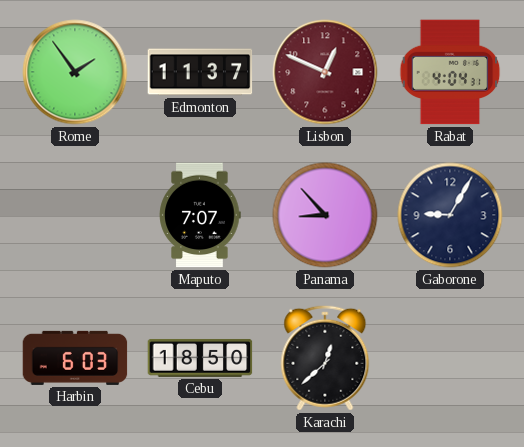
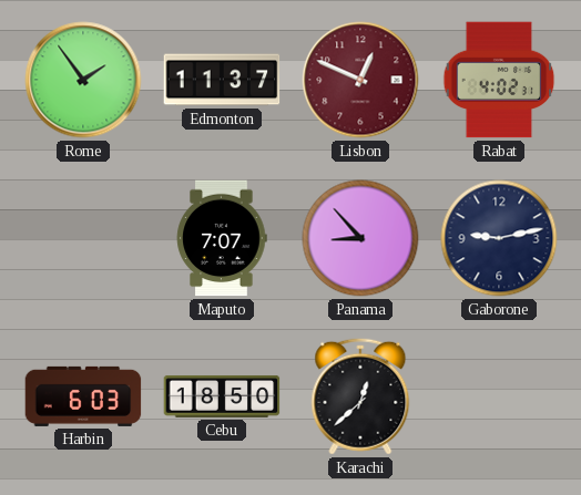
Rabat: 4:04 -> 4:02 (499, 80)
Gaborone: 9:05 -> 9:13 (499, 238)
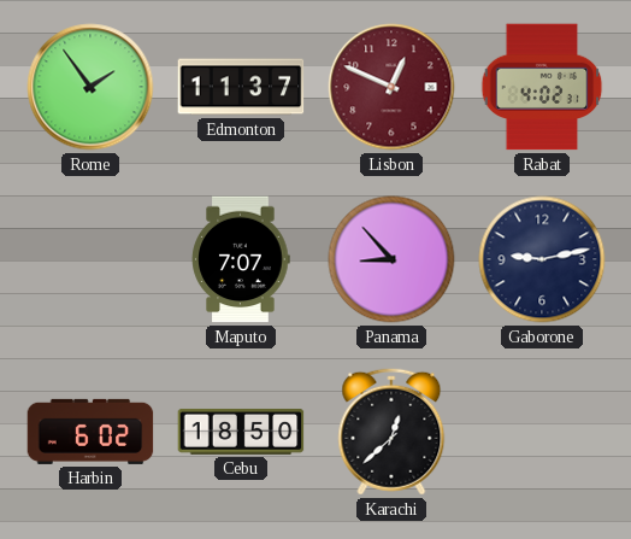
Harbin: 6:03 -> 6:02 (90, 432)
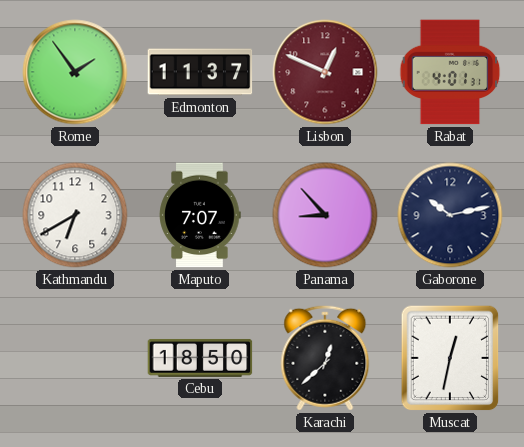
Rabat: 4:02 -> 4:01 (450, 72)
Kathmandu: none -> 6:40 (75, 215)
Gaborone: 9:13 -> 10:13 (450, 215)
Harbin: 6:02 -> none (90, 432)
Muscat: none -> 12:32 (450, 358)
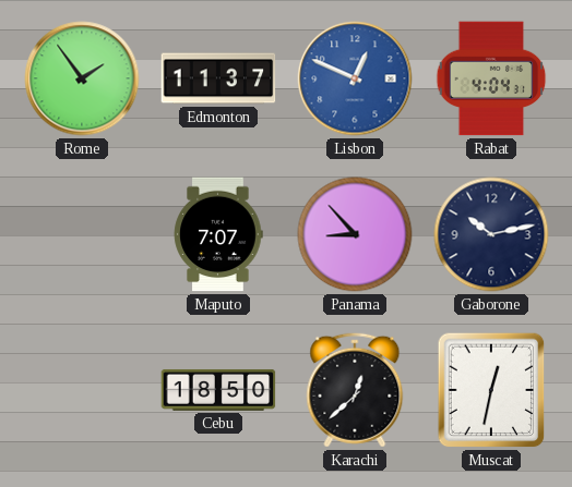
Lisbon dial: burgundy -> blue (355, 78)
Rabat: 4:01 -> 4:04 (491, 78)
Kathmandu: 6:40 -> none (75, 215)
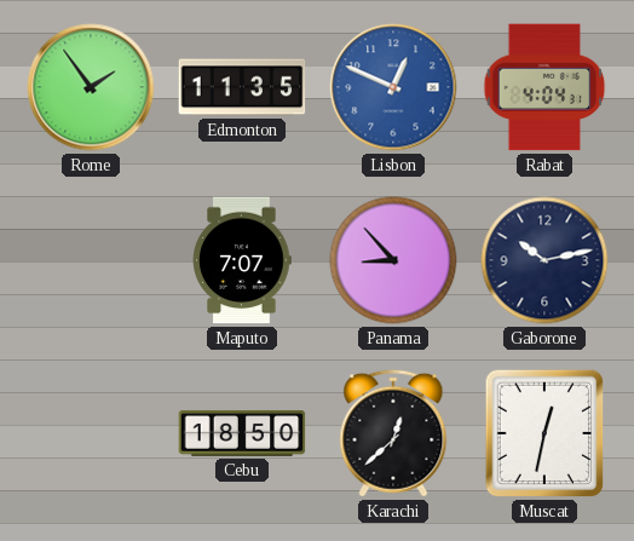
Edmonton: 11:37 -> 11:35 (242, 87)
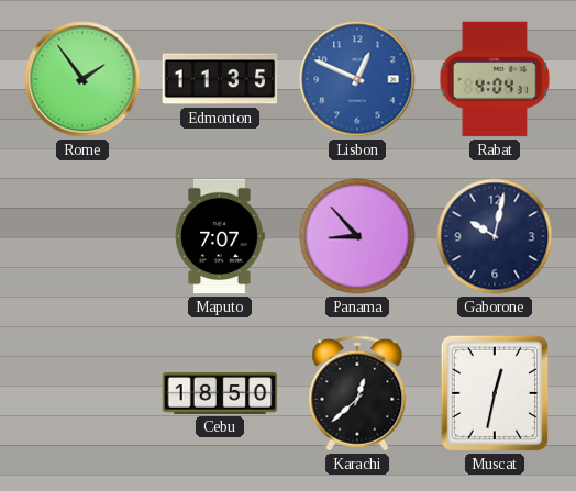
Gaborone: 10:13 -> 10:02 (495, 236)
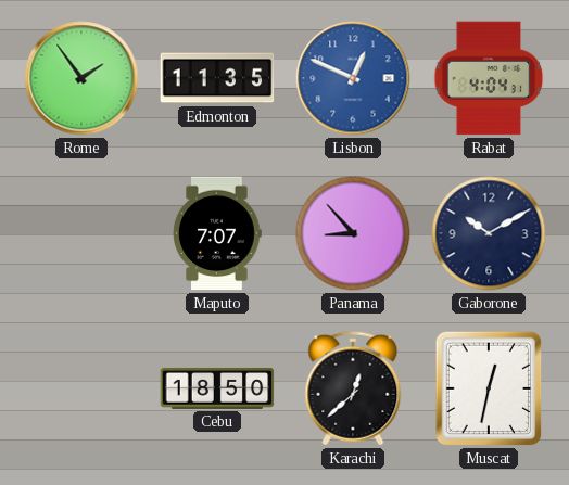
Gaborone: 10:02 -> 10:10 (489, 233)
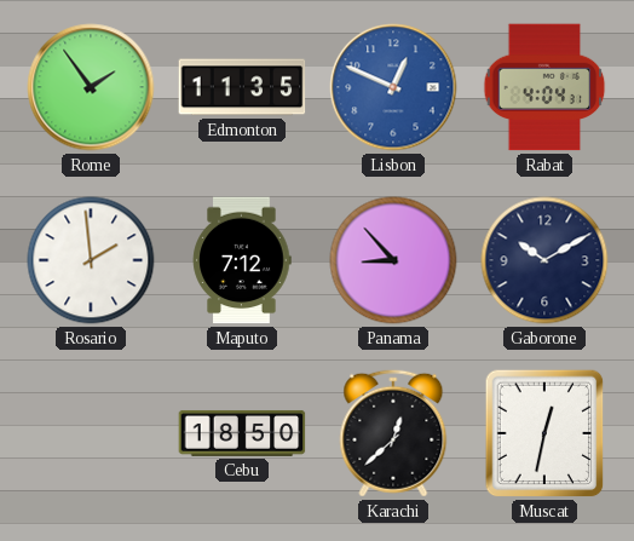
Rosario: none -> 1:59 (91, 260)
Maputo: 7:07 -> 7:12 (242, 260)
